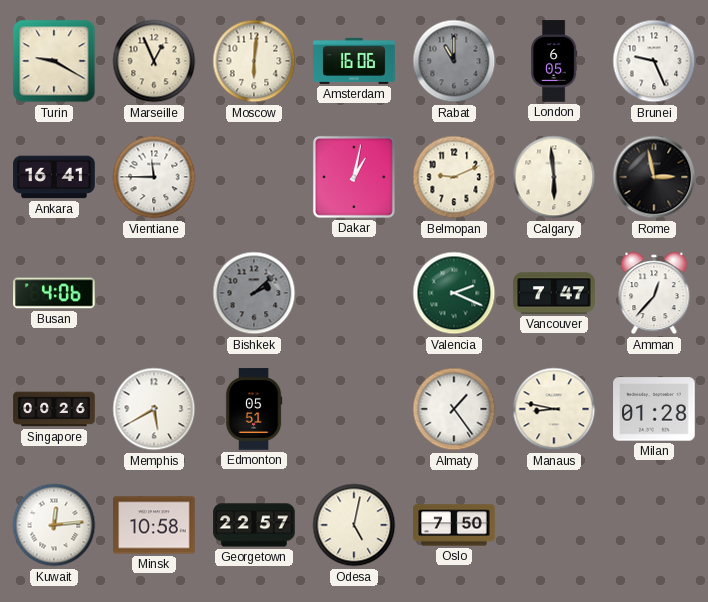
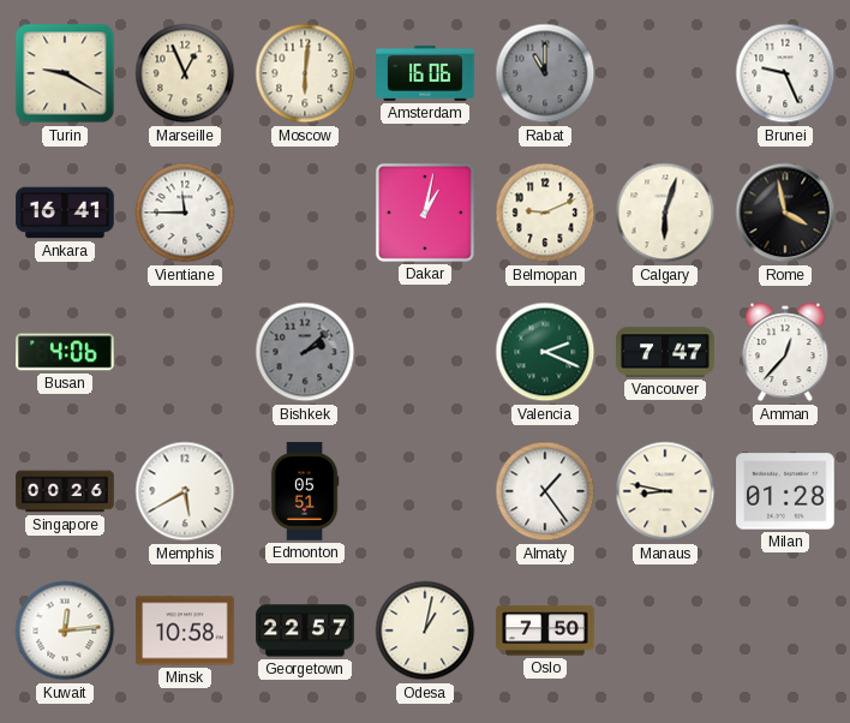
London: 6:05 -> none (554, 61)
Calgary: 5:59 -> 6:03 (665, 213)
Rome: 2:58 -> 3:58 (785, 213)
Odesa: 5:02 -> 1:02 (425, 631)
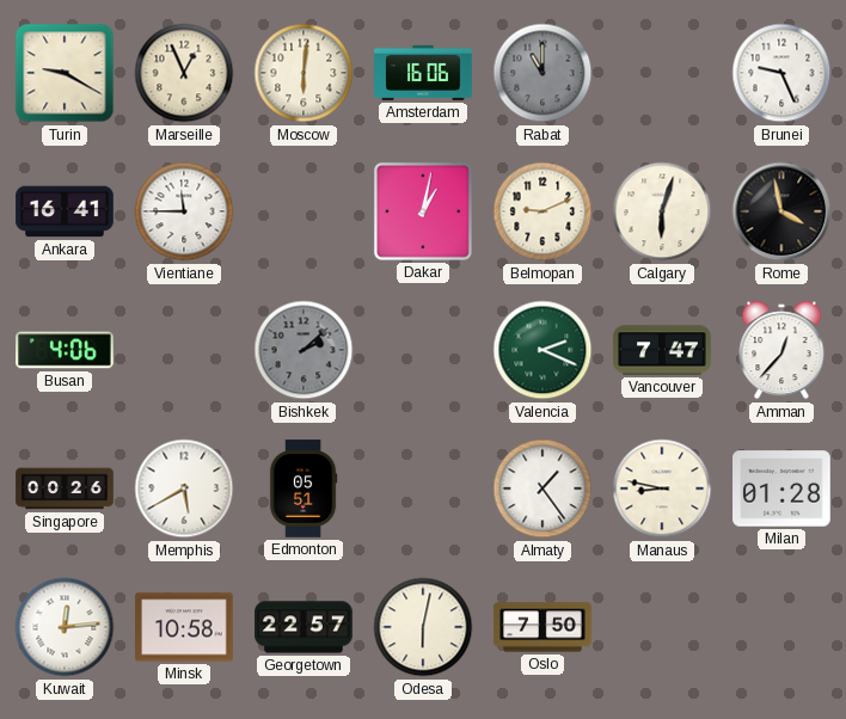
Odesa: 1:02 -> 6:02 (423, 627)
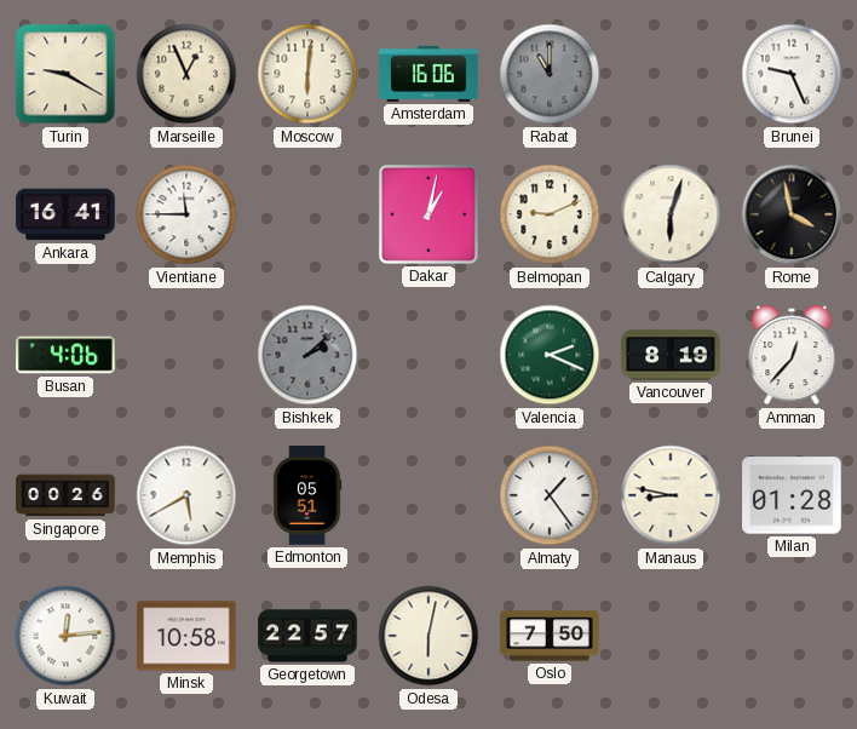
Vancouver: 7:47 -> 8:19 (671, 355)
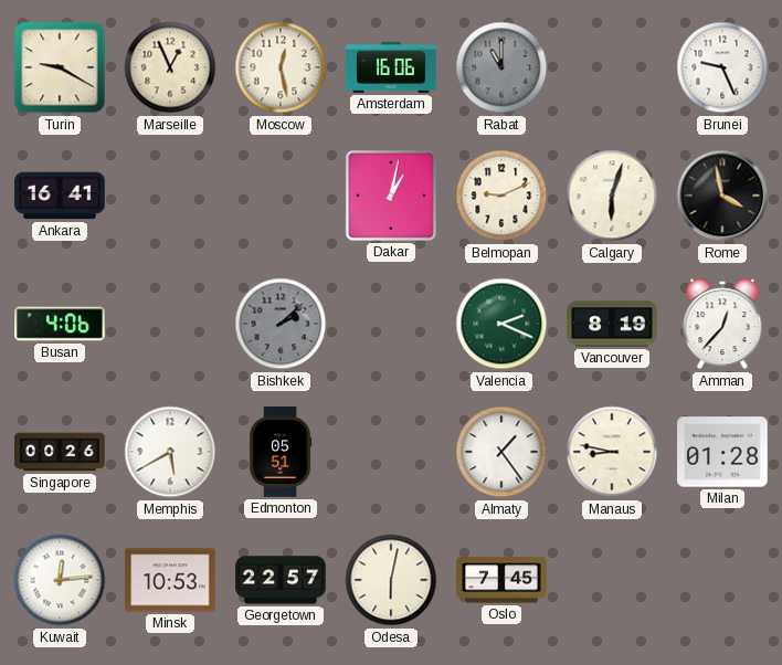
Moscow: 6:01 -> 12:28 (281, 67)
Vientiane: 11:45 -> none (186, 214)
Minsk: 10:58 -> 10:53 (170, 580)
Oslo: 7:50 -> 7:45 (501, 580)
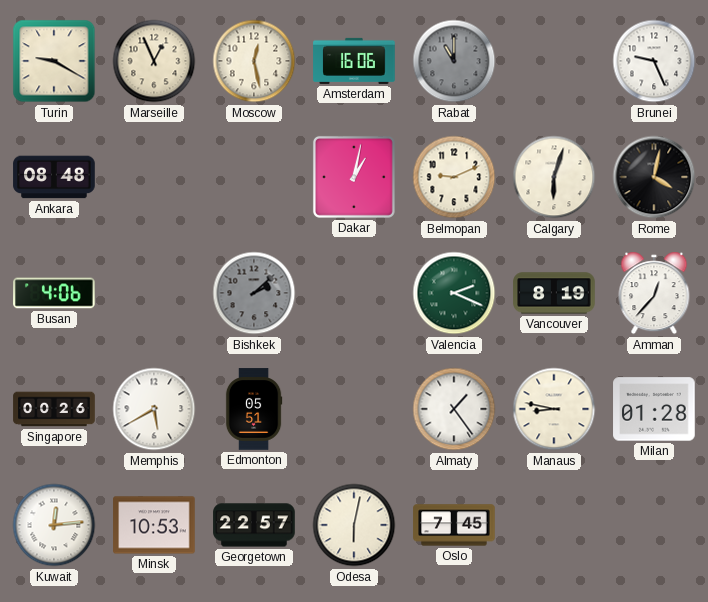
Ankara: 16:41 -> 08:48 (54, 177)
Rome: 3:58 -> 4:02 (654, 177)
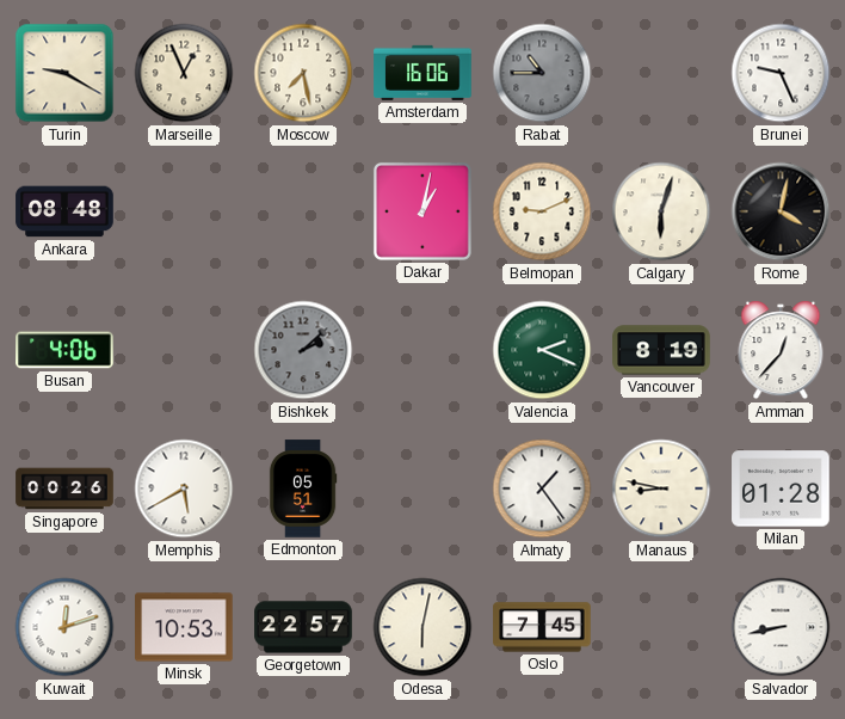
Moscow: 12:28 -> 7:28 (303, 73)
Rabat: 11:00 -> 10:45 (542, 73)
Kuwait: 12:14 -> 12:12 (64, 627)
Salvador: none -> 8:43 (781, 627)
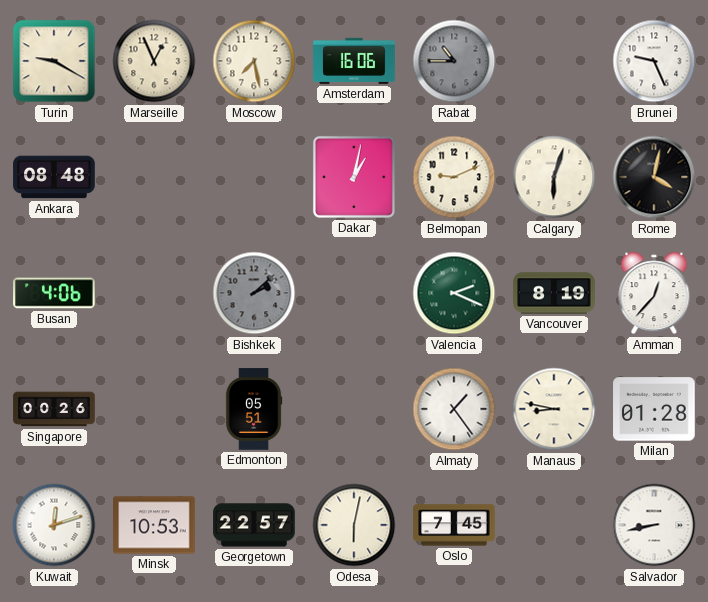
Memphis: 5:40 -> none (184, 488)
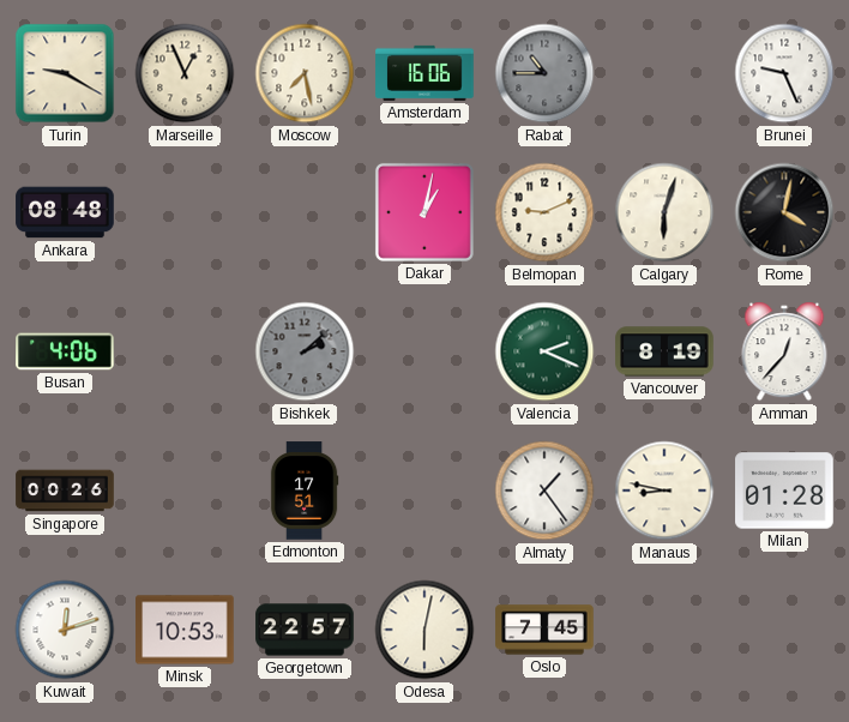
Edmonton: 05:51 -> 17:51 (305, 491)
Salvador: 8:43 -> none (654, 525)
